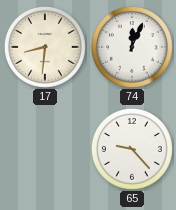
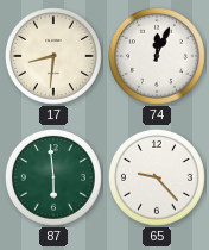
87: none -> 5:59 (53, 177)
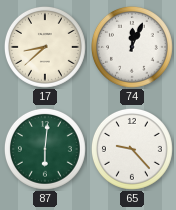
17: 8:31 -> 8:38 (45, 47)
87: 5:59 -> 6:01 (45, 149)
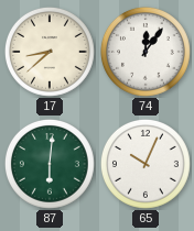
74: 12:04 -> 12:06 (145, 52)
65: 9:23 -> 10:04 (145, 164)
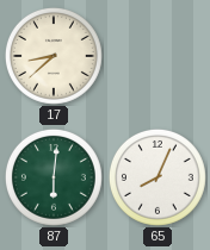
74: 12:06 -> none (145, 52)
65: 10:04 -> 8:04 (157, 177)
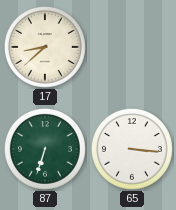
87: 6:01 -> 6:33 (45, 149)
65: 8:04 -> 3:16 (132, 149)
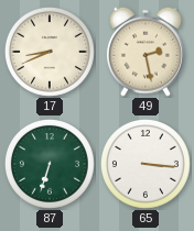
17: 8:38 -> 8:41 (50, 52)
49: none -> 2:28 (145, 52)
